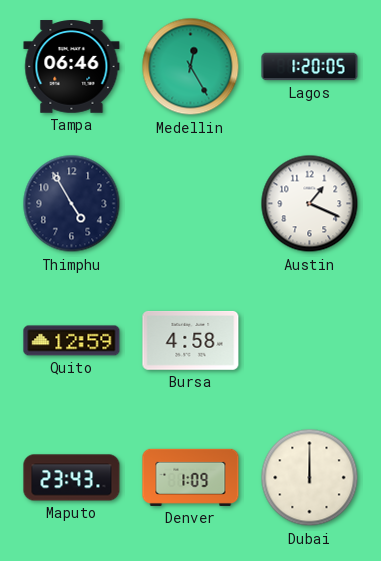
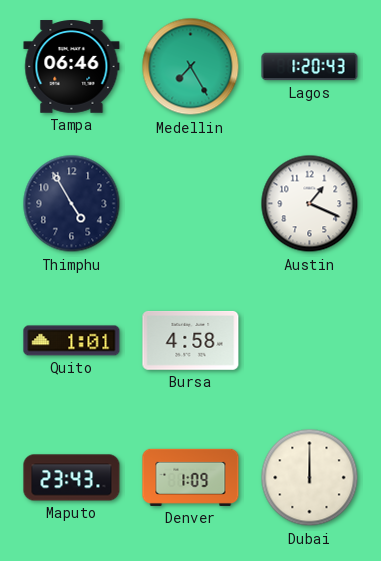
Medellin: 12:25 -> 7:25 (191, 67)
Lagos: 1:20:05 -> 1:20:43 (310, 67)
Quito: 12:59 -> 1:01 (72, 341)
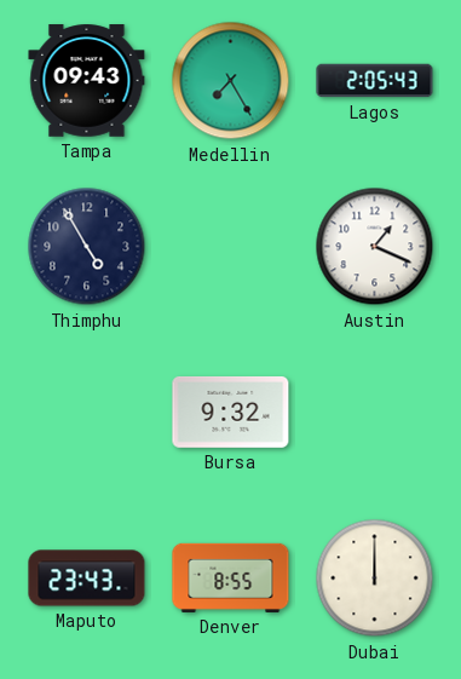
Tampa: 06:46 -> 09:43 (87, 81)
Lagos: 1:20 -> 2:05 (375, 81)
Quito: 1:01 -> none (72, 341)
Bursa: 4:58 -> 9:32 (231, 412)
Denver: 1:09 -> 8:55 (231, 577)
